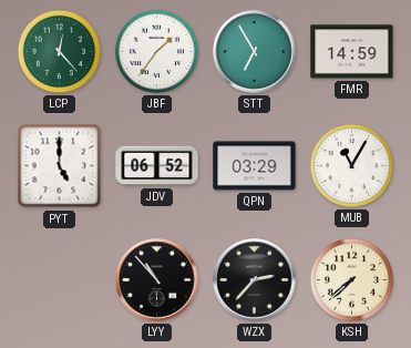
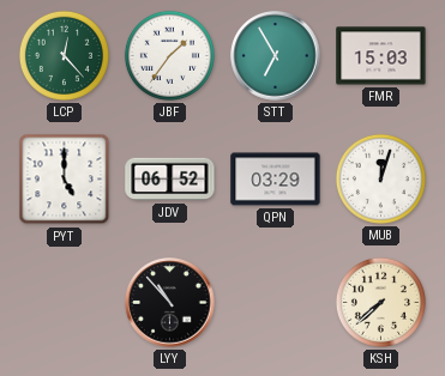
FMR: 14:59 -> 15:03 (381, 56)
MUB: 11:05 -> 12:03 (380, 178)
WZX: 2:37 -> none (255, 280)
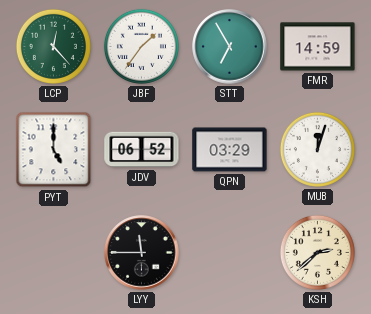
FMR: 15:03 -> 14:59 (318, 47)
LYY: 10:53 -> 11:45 (142, 253)
KSH: 7:38 -> 2:38 (317, 252)
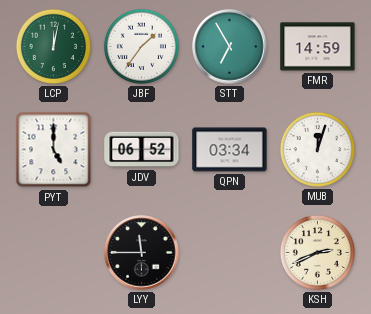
LCP: 12:23 -> 12:02 (53, 46)
QPN: 03:29 -> 03:34 (230, 150)
KSH: 2:38 -> 2:41 (317, 252)
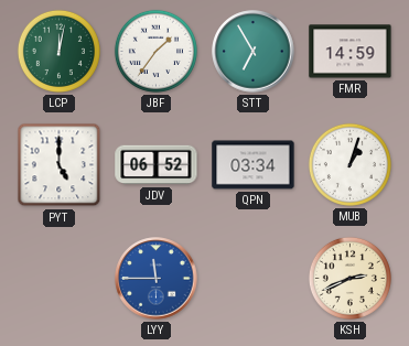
MUB: 12:03 -> 1:03 (349, 164)
LYY dial: black -> blue (157, 279)
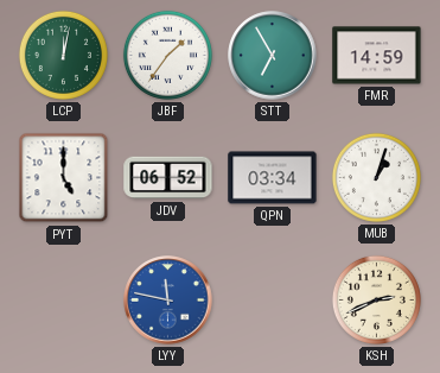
LYY: 11:45 -> 11:47 (168, 301)
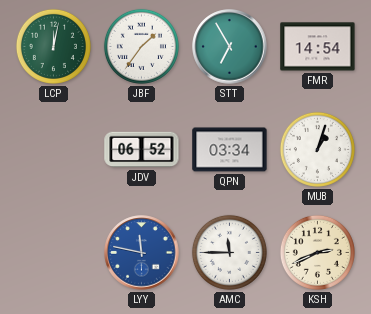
FMR: 14:59 -> 14:54 (318, 47)
PYT: 5:00 -> none (64, 178)
AMC: none -> 11:45 (229, 252)
